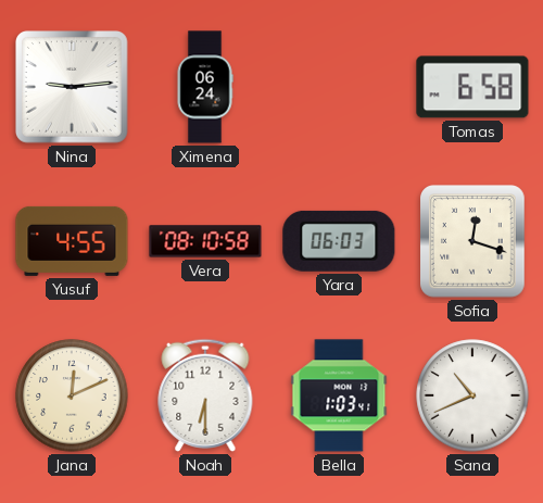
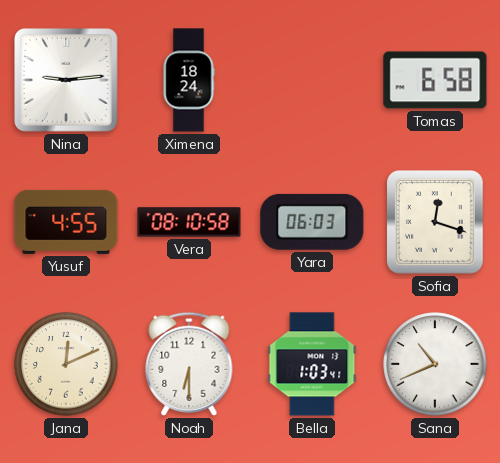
Ximena: 06:24 -> 18:24 (189, 80)
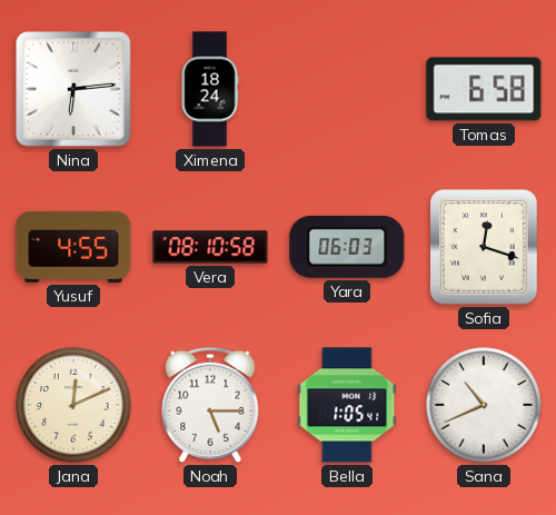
Nina: 9:14 -> 6:14 (75, 90)
Noah: 6:30 -> 5:15 (210, 405)
Bella: 1:03 -> 1:05 (347, 405)
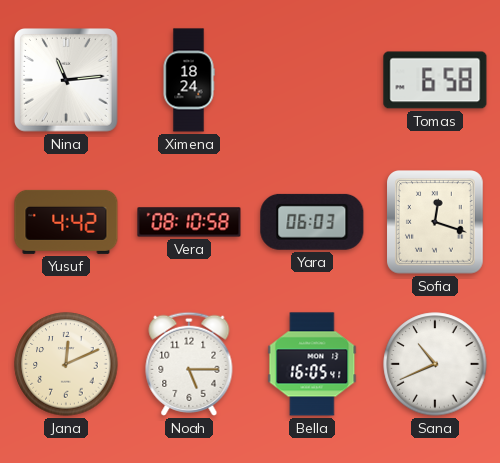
Nina: 6:14 -> 11:14 (67, 81)
Yusuf: 4:55 -> 4:42 (66, 222)
Bella: 1:05 -> 16:05 (312, 364)
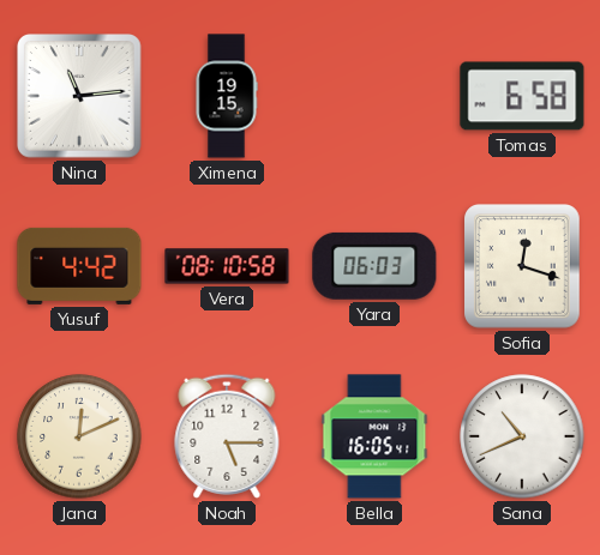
Ximena: 18:24 -> 19:15 (227, 96)
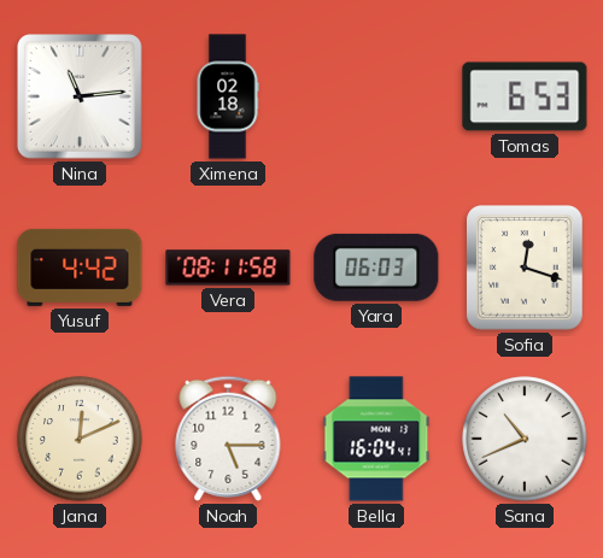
Ximena: 19:15 -> 02:18 (228, 96)
Tomas: 6:58 -> 6:53 (525, 96)
Vera: 08:10 -> 08:11 (228, 268)
Bella: 16:05 -> 16:04 (376, 439)
